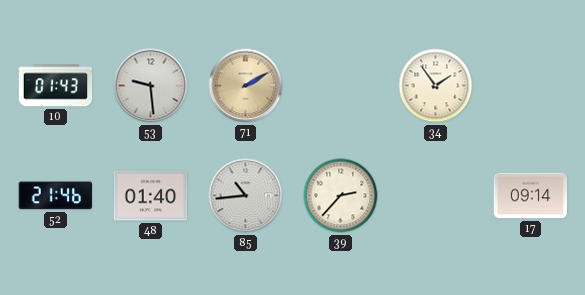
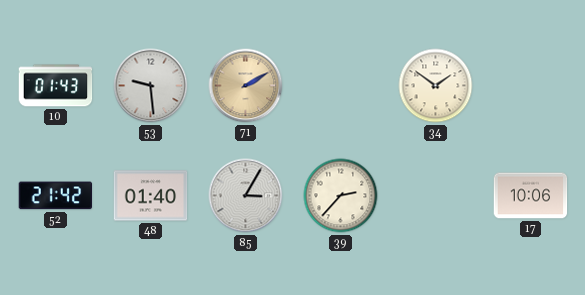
34: 1:54 -> 1:51 (436, 86)
52: 21:46 -> 21:42 (55, 196)
85: 10:44 -> 3:05 (246, 196)
17: 09:14 -> 10:06 (531, 196)
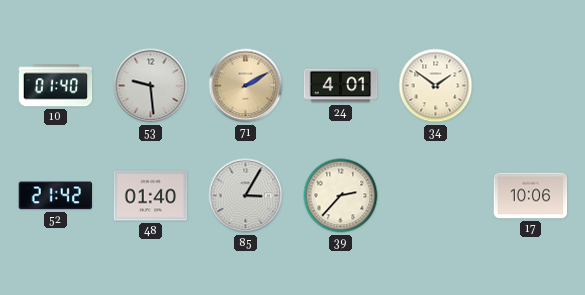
10: 01:43 -> 01:40 (56, 86)
24: none -> 4:01 (341, 86)
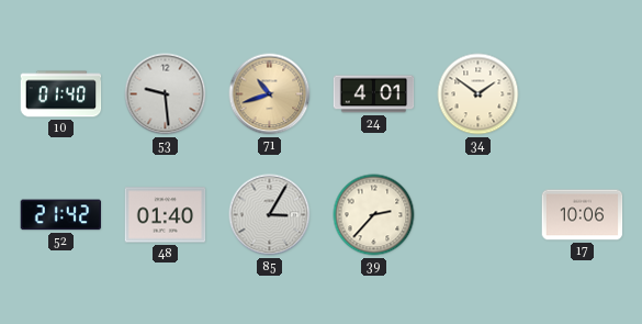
71: 2:10 -> 10:42 (270, 94)
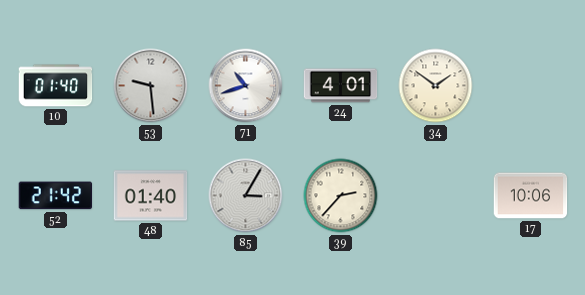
71 dial: champagne -> white (246, 86)
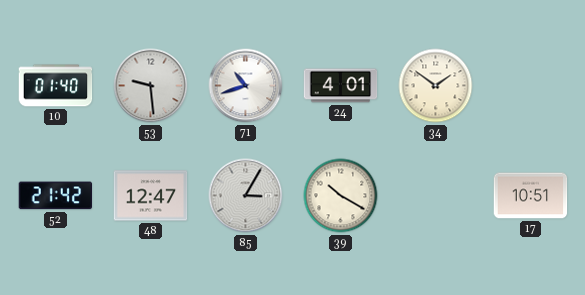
48: 01:40 -> 12:47 (151, 196)
39: 2:37 -> 10:20 (341, 196)
17: 10:06 -> 10:51 (531, 196)
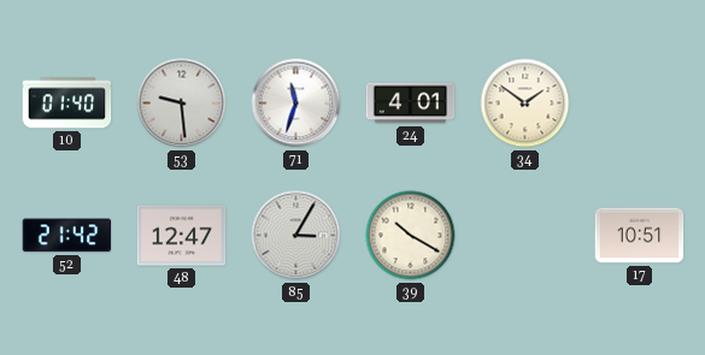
71: 10:42 -> 11:33 (296, 103)
